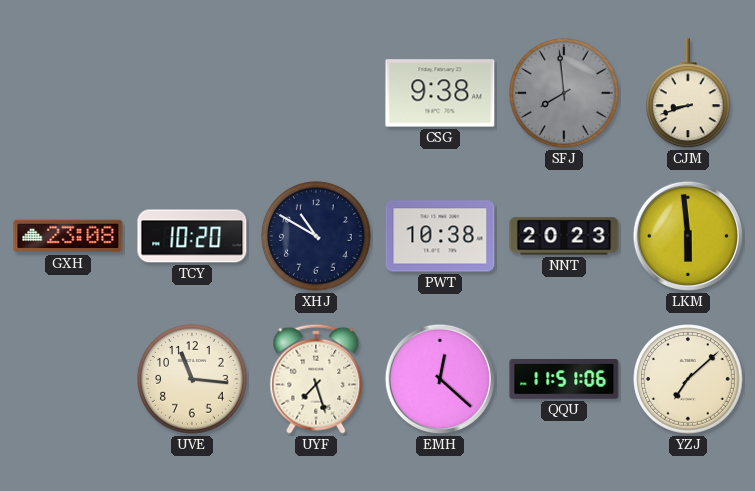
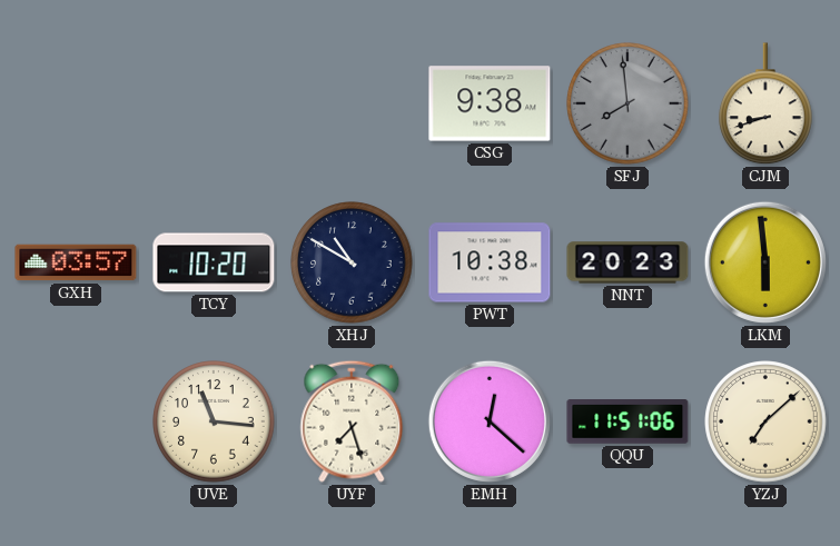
GXH: 23:08 -> 03:57 (76, 262)
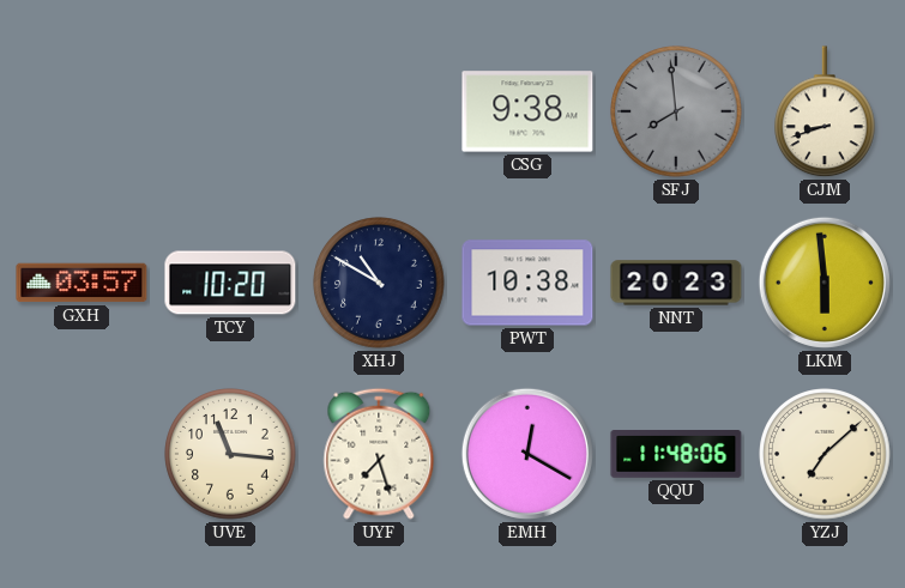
EMH: 12:22 -> 12:20 (527, 454)
QQU: 11:51 -> 11:48 (676, 454)
